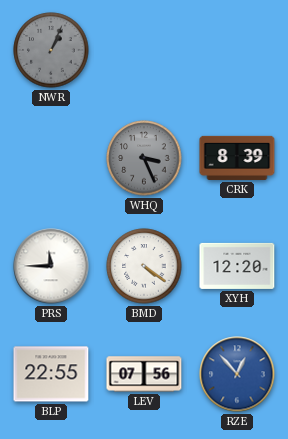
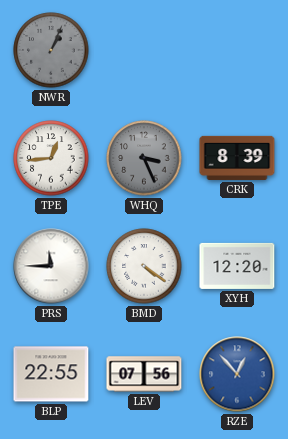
TPE: none -> 12:44 (51, 158)
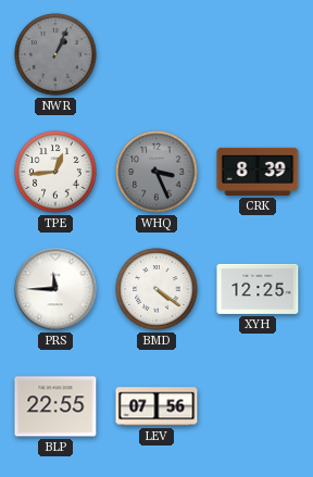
XYH: 12:20 -> 12:25 (258, 289)
RZE: 12:53 -> none (237, 374)
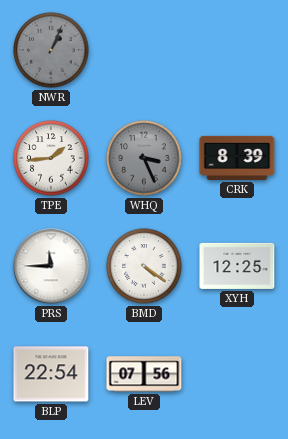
TPE: 12:44 -> 1:44 (51, 158)
BLP: 22:55 -> 22:54 (51, 374)
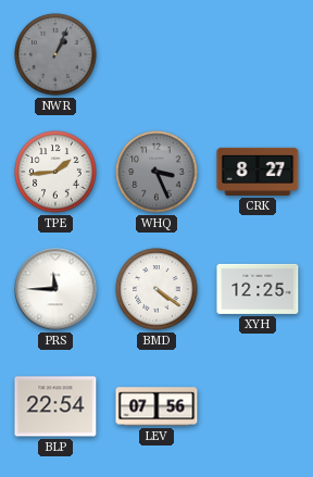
CRK: 8:39 -> 8:27 (258, 172)
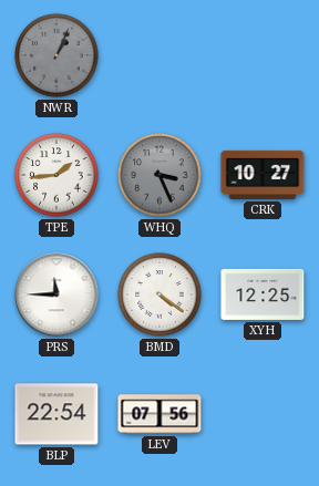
CRK: 8:27 -> 10:27 (263, 175)
